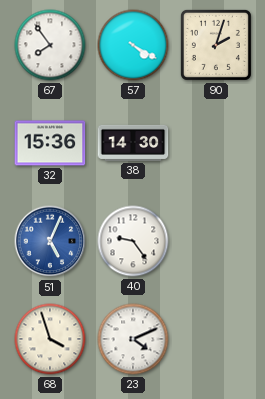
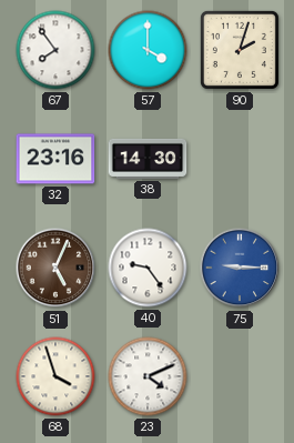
57: 4:20 -> 4:00 (148, 50)
32: 15:36 -> 23:16 (55, 159)
51 dial: blue -> brown (55, 268)
75: none -> 9:15 (240, 268)
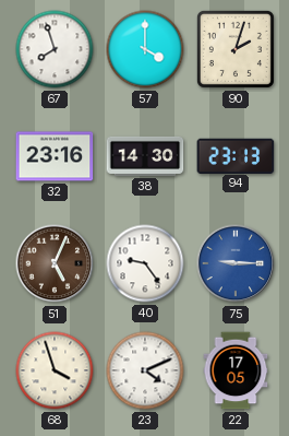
67: 7:54 -> 7:57 (55, 49)
94: none -> 23:13 (236, 155)
22: none -> 17:05 (236, 370)
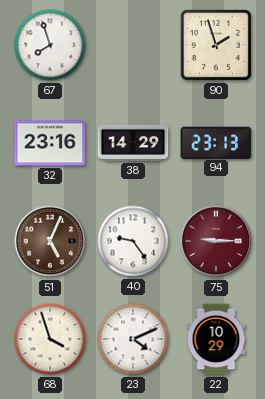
57: 4:00 -> none (145, 49)
90: 2:03 -> 1:57 (216, 45)
38: 14:30 -> 14:29 (133, 143)
75 dial: blue -> burgundy (216, 241)
22: 17:05 -> 10:29 (216, 339)
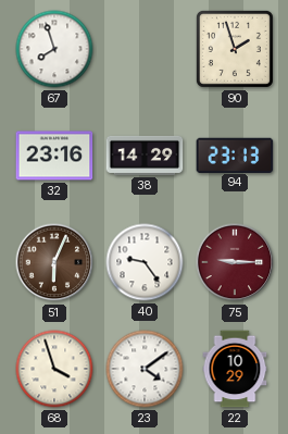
51: 5:04 -> 6:04 (54, 262)
23: 4:11 -> 4:09 (145, 369)
